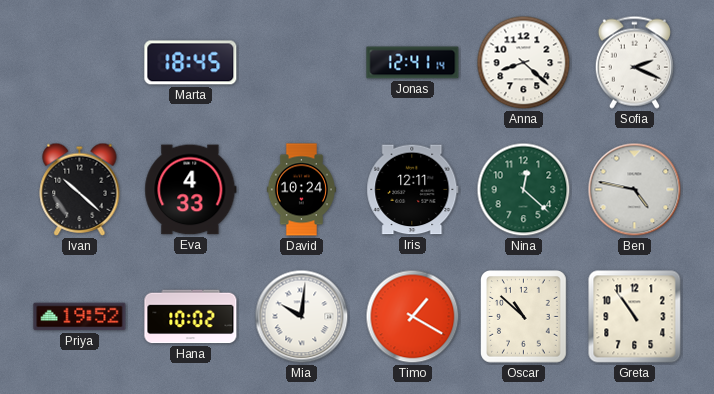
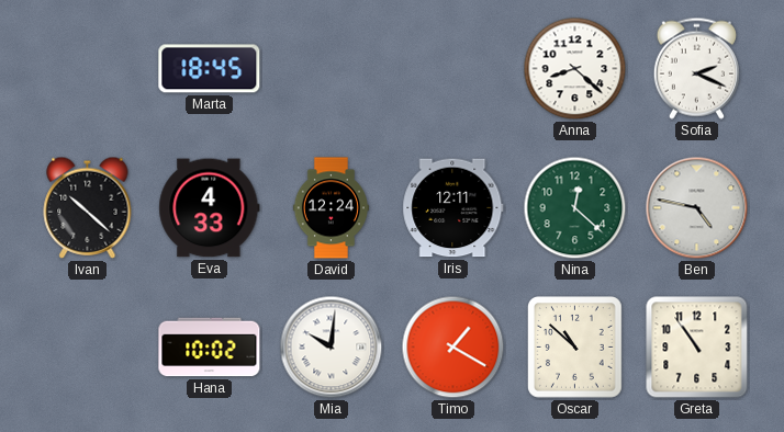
Jonas: 12:41 -> none (413, 63)
David: 10:24 -> 12:24 (331, 208)
Priya: 19:52 -> none (80, 317)
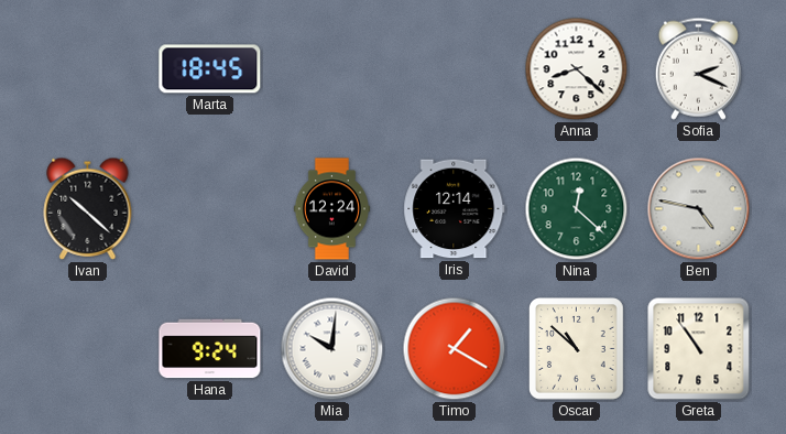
Eva: 4:33 -> none (210, 208)
Iris: 12:11 -> 12:14 (455, 209)
Hana: 10:02 -> 9:24 (210, 349)
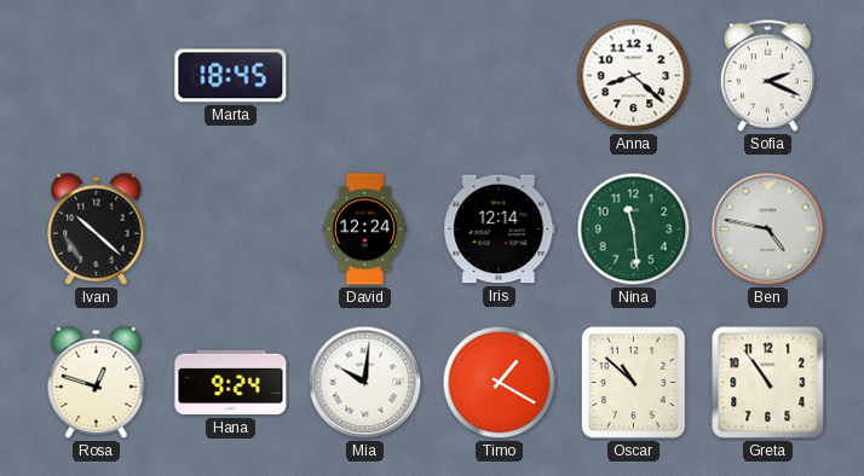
Nina: 12:22 -> 11:29 (634, 230)
Rosa: none -> 12:48 (97, 382)
